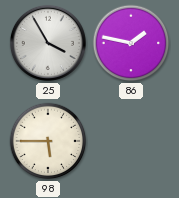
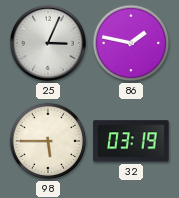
25: 3:55 -> 3:04 (48, 43)
32: none -> 03:19 (131, 141)
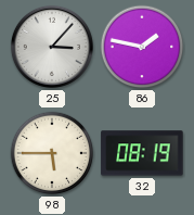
25: 3:04 -> 3:07 (52, 47)
32: 03:19 -> 08:19 (142, 153)
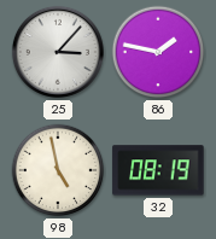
98: 5:45 -> 4:58 (58, 170)
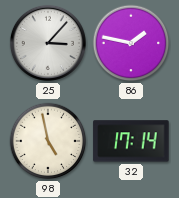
32: 08:19 -> 17:14 (131, 141)
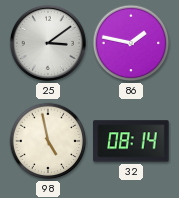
25: 3:07 -> 3:09 (48, 43)
32: 17:14 -> 08:14 (131, 141)
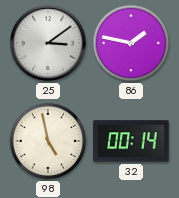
32: 08:14 -> 00:14 (131, 141)
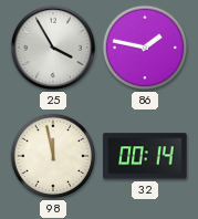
25: 3:09 -> 3:55 (53, 48)
98: 4:58 -> 11:58 (53, 156)
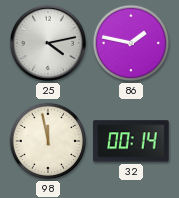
25: 3:55 -> 4:13 (48, 43)
